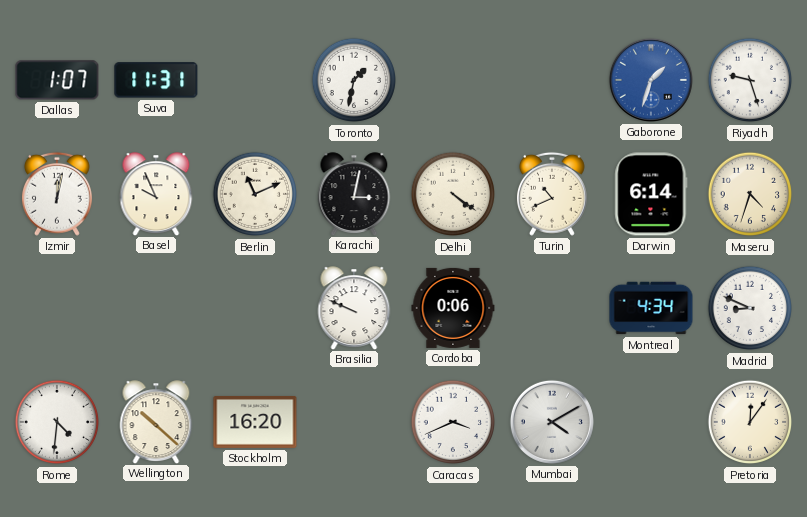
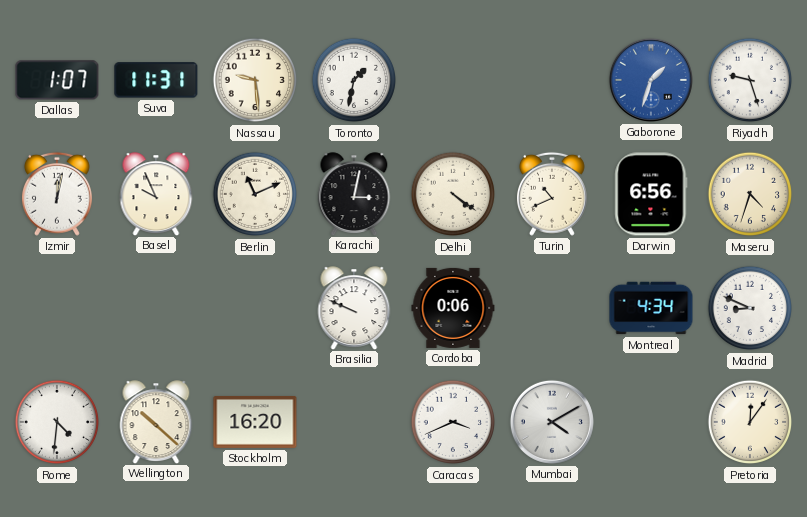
Nassau: none -> 9:29 (255, 80)
Darwin: 6:14 -> 6:56 (651, 194)
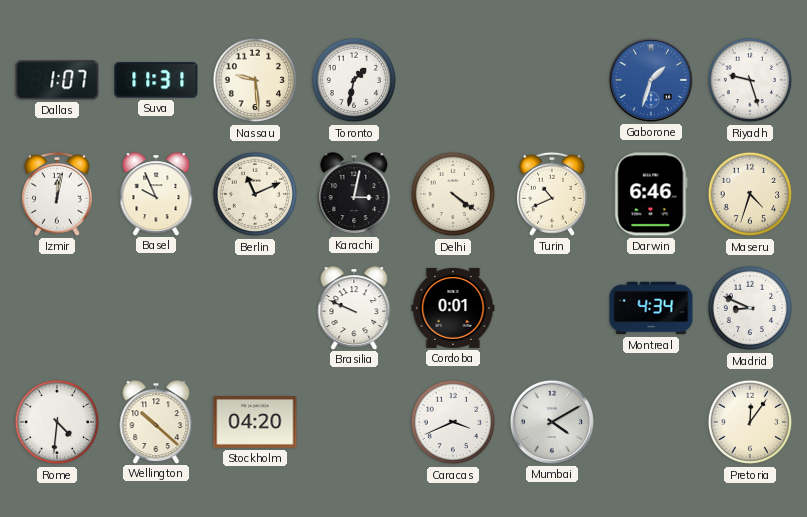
Darwin: 6:56 -> 6:46 (651, 194)
Cordoba: 0:06 -> 0:01 (453, 308)
Stockholm: 16:20 -> 04:20 (255, 422)
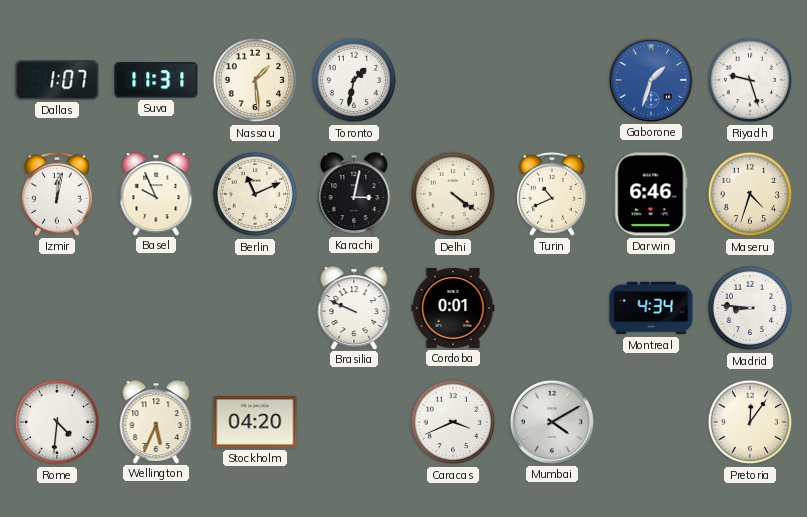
Nassau: 9:29 -> 1:29 (255, 80)
Madrid: 8:49 -> 8:46 (750, 308)
Wellington: 10:22 -> 5:34 (156, 422)
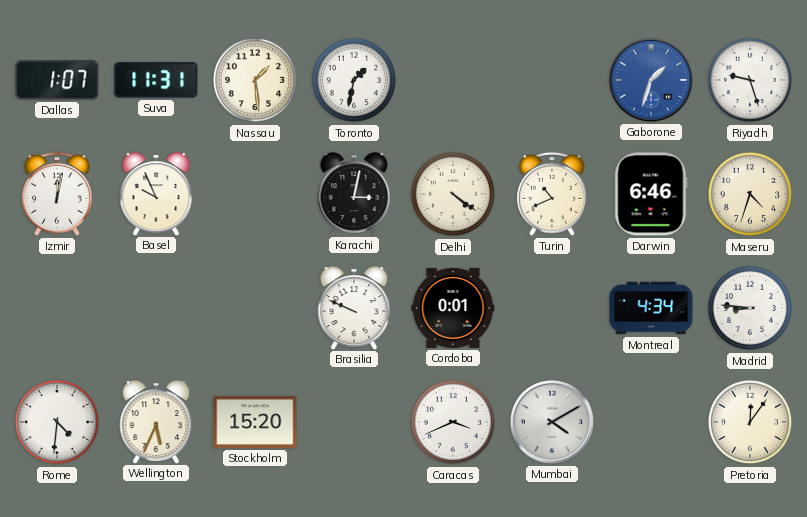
Berlin: 11:11 -> none (255, 194)
Stockholm: 04:20 -> 15:20 (255, 422)
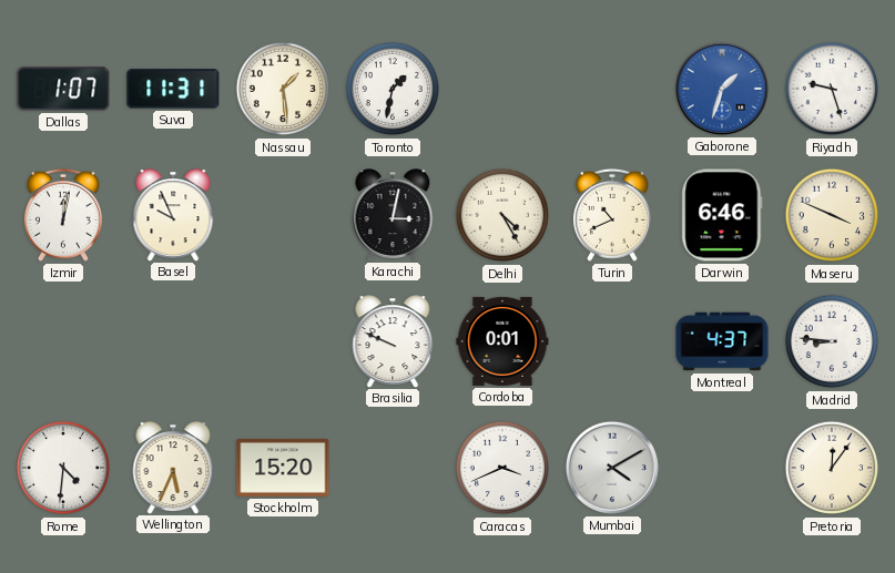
Delhi: 4:21 -> 4:25 (502, 215)
Maseru: 4:33 -> 3:49 (832, 215)
Montreal: 4:34 -> 4:37 (722, 341)
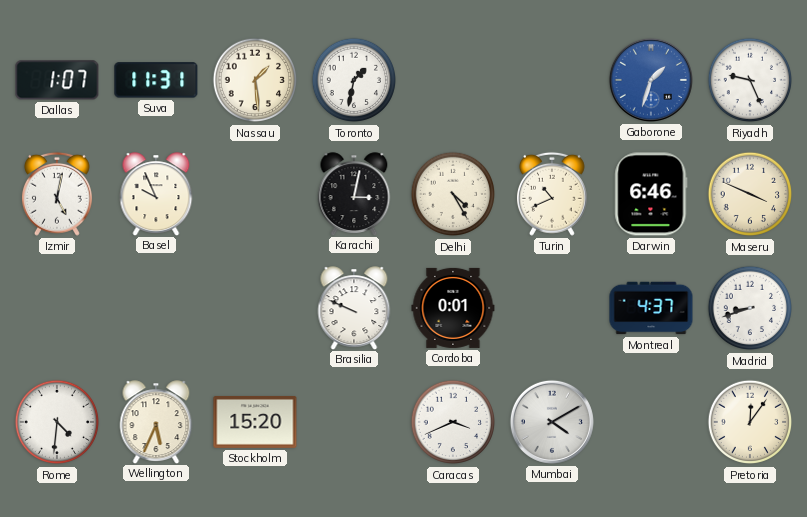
Riyadh: 9:27 -> 9:26 (750, 80)
Izmir: 12:02 -> 5:02 (57, 194)
Madrid: 8:46 -> 8:42 (750, 308)
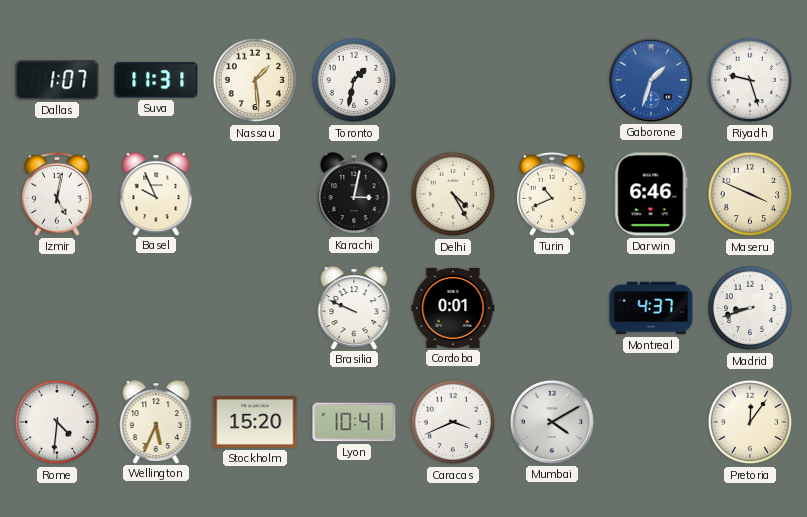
Riyadh: 9:26 -> 9:27 (750, 80)
Lyon: none -> 10:41 (354, 422)
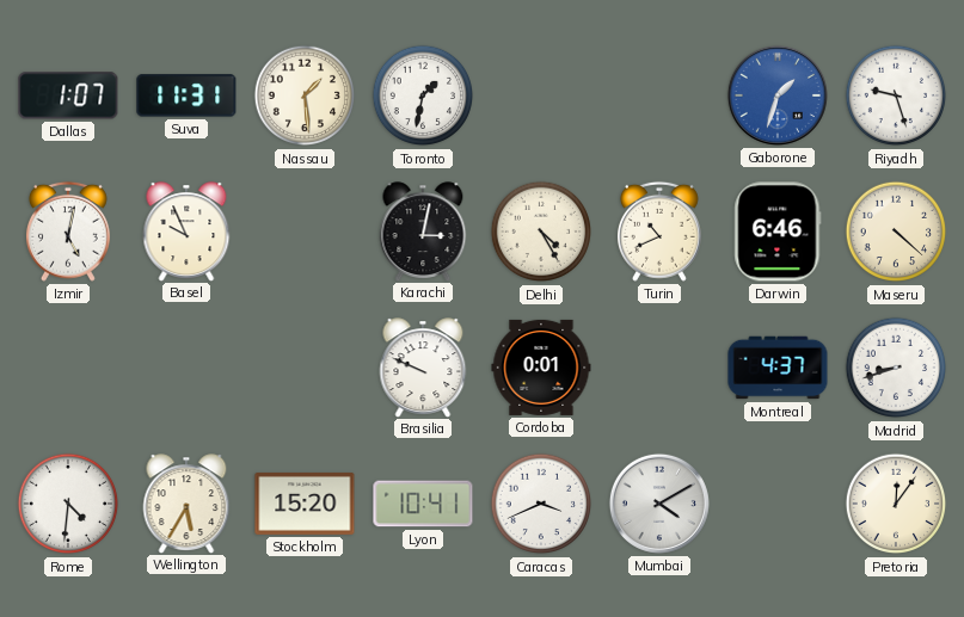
Maseru: 3:49 -> 4:22 (896, 232)
Wellington: 5:34 -> 5:35 (186, 504)
